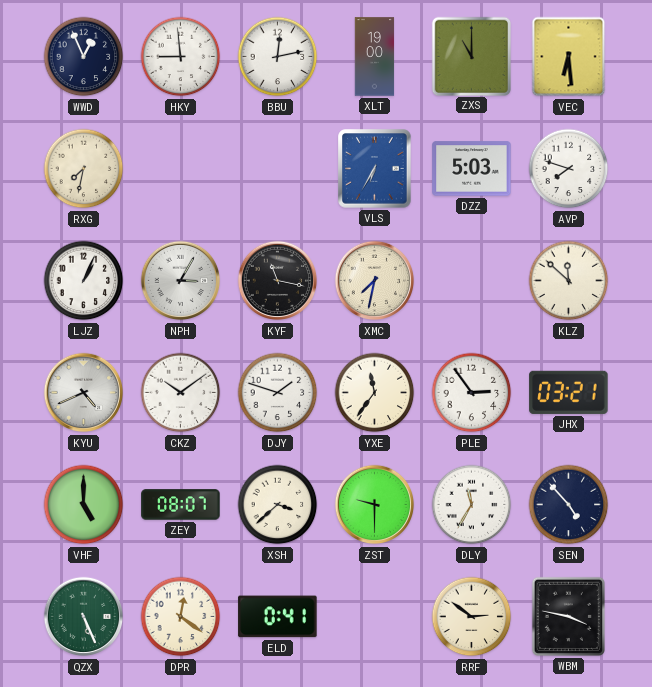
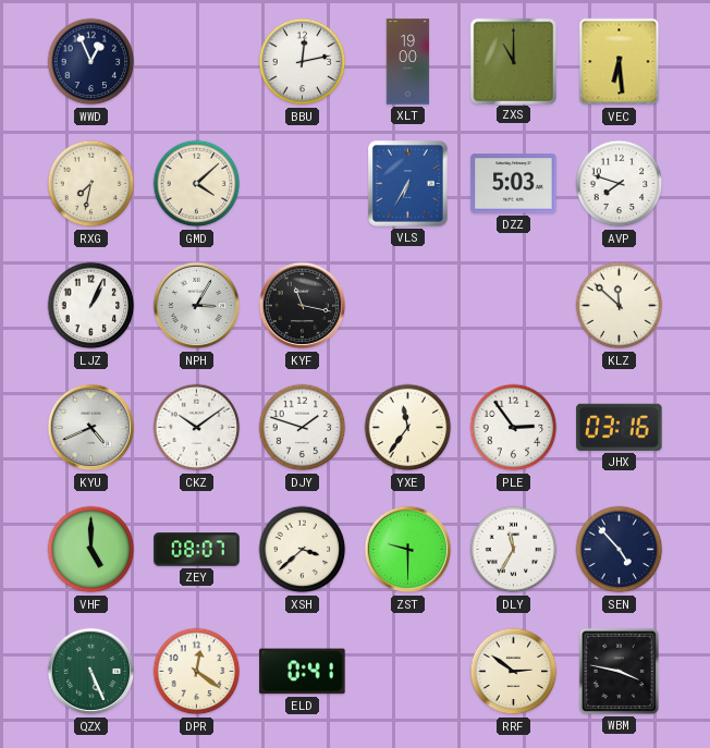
HKY: 8:59 -> none (181, 57)
GMD: none -> 4:08 (197, 184)
XMC: 7:32 -> none (375, 281)
JHX: 03:21 -> 03:16 (620, 427)
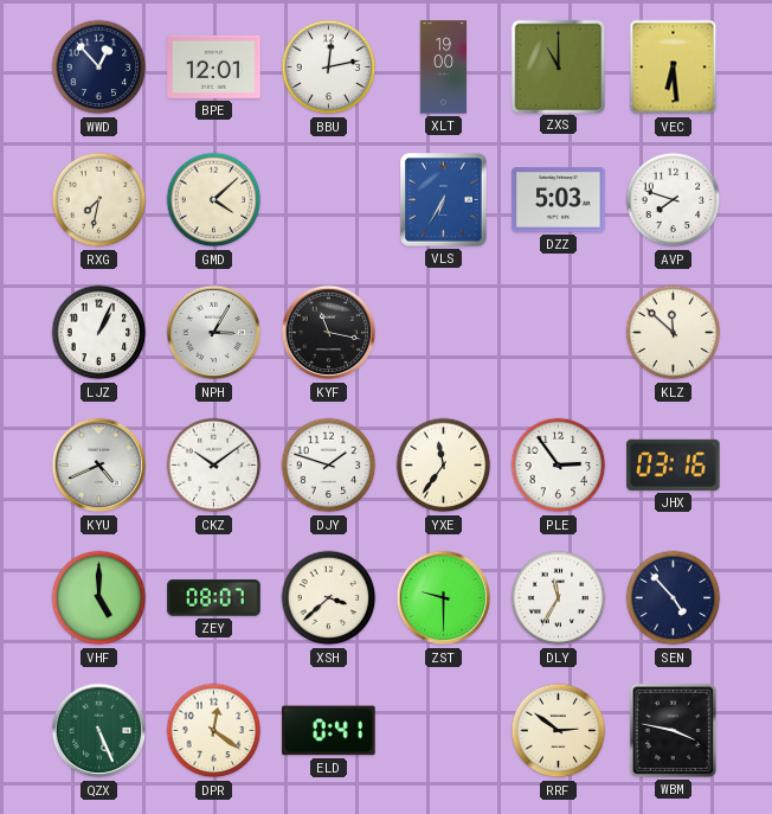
WWD: 12:56 -> 12:53 (99, 68)
BPE: none -> 12:01 (214, 66)
